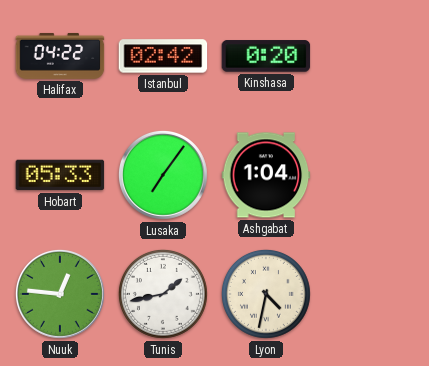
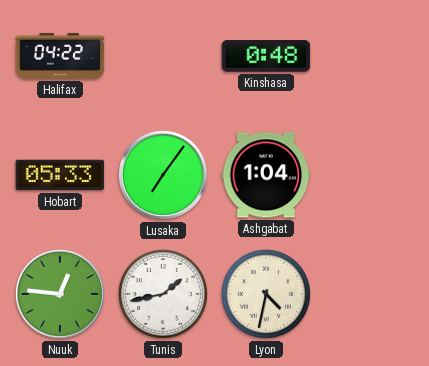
Istanbul: 02:42 -> none (163, 56)
Kinshasa: 0:20 -> 0:48 (266, 56)
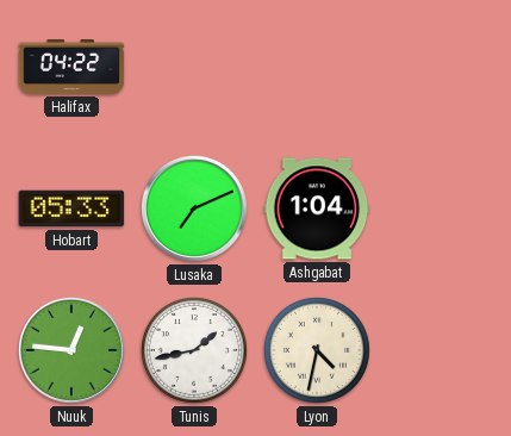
Kinshasa: 0:48 -> none (266, 56)
Lusaka: 7:06 -> 7:11 (194, 208)
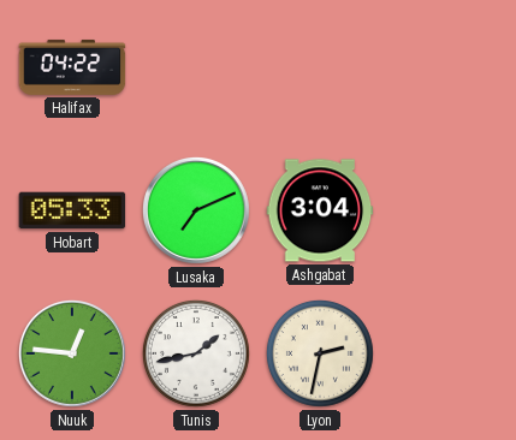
Ashgabat: 1:04 -> 3:04 (320, 210)
Lyon: 4:32 -> 2:32 (320, 353)
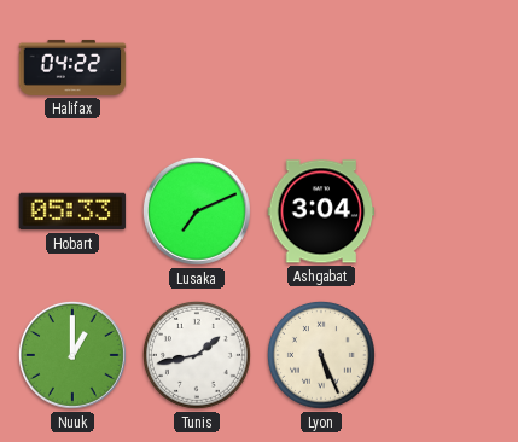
Nuuk: 12:46 -> 1:00 (72, 355)
Lyon: 2:32 -> 5:26 (321, 355)
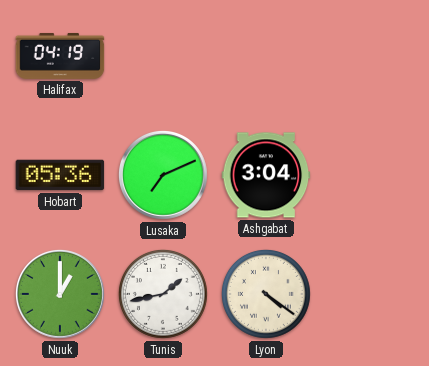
Halifax: 04:22 -> 04:19 (60, 56)
Hobart: 05:33 -> 05:36 (60, 175)
Lyon: 5:26 -> 4:21 (266, 294)
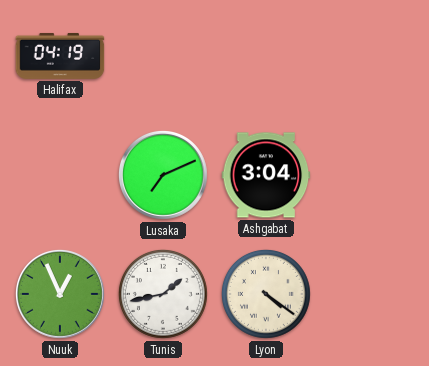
Hobart: 05:36 -> none (60, 175)
Nuuk: 1:00 -> 12:56 (60, 294)
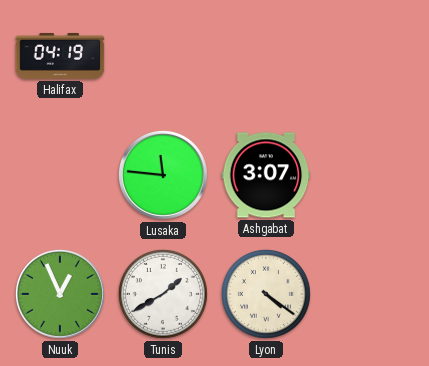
Lusaka: 7:11 -> 11:46 (163, 175)
Ashgabat: 3:04 -> 3:07 (266, 175)
Tunis: 1:43 -> 1:40 (163, 294)
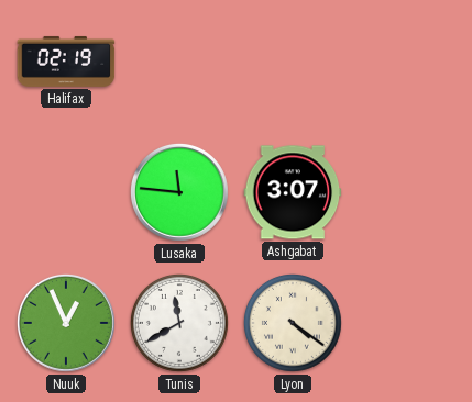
Halifax: 04:19 -> 02:19 (66, 62)
Tunis: 1:40 -> 11:40 (179, 323)
